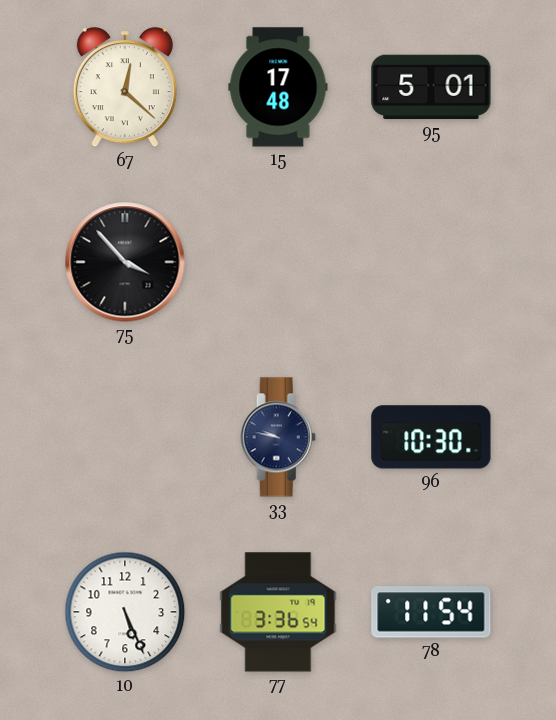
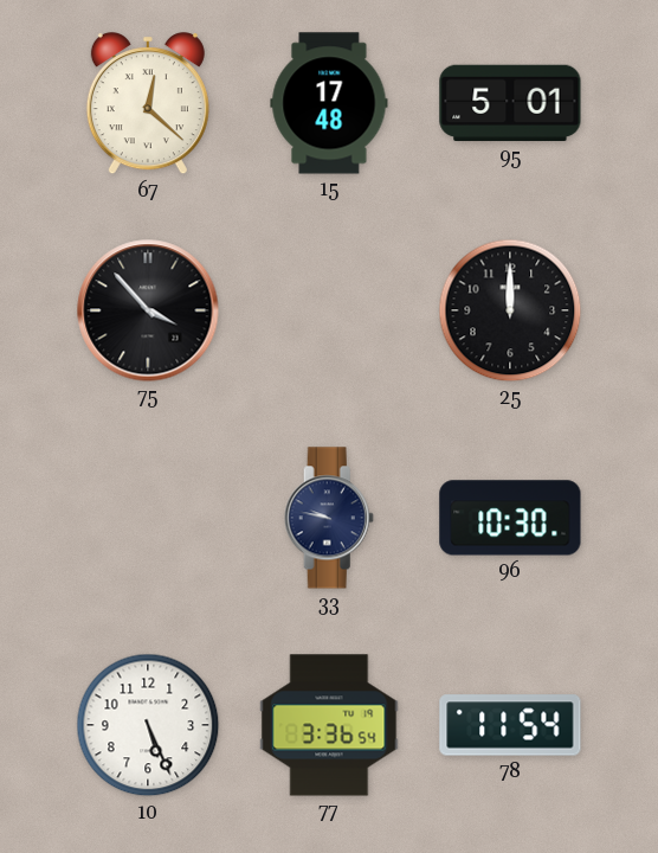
25: none -> 12:00 (510, 310)
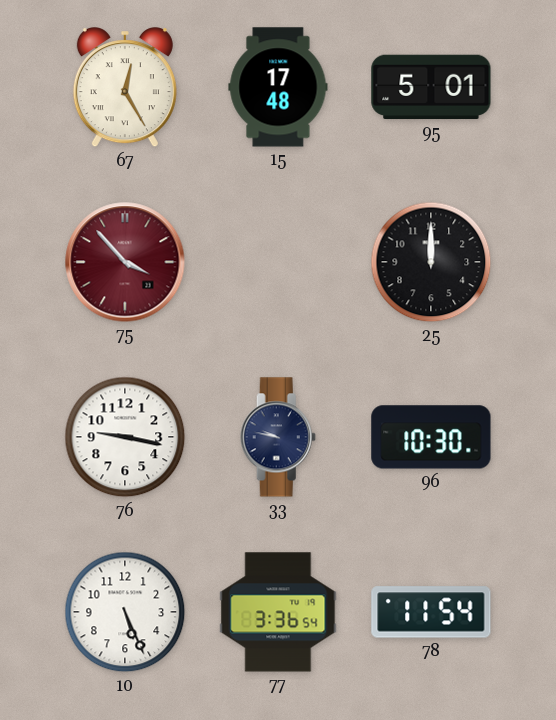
67: 12:22 -> 12:25 (125, 88)
75 dial: black -> burgundy (125, 262)
76: none -> 9:17 (125, 437)
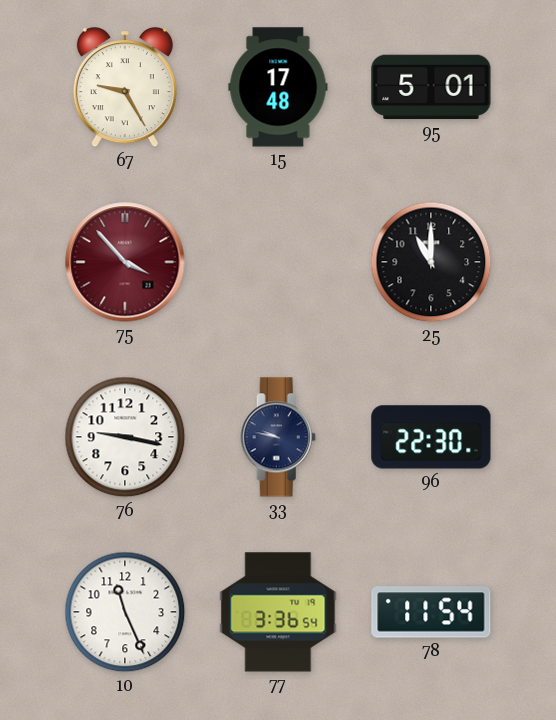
67: 12:25 -> 9:25 (125, 88)
25: 12:00 -> 11:00 (431, 262)
96: 10:30 -> 22:30 (431, 437)
10: 5:26 -> 11:26 (125, 612)
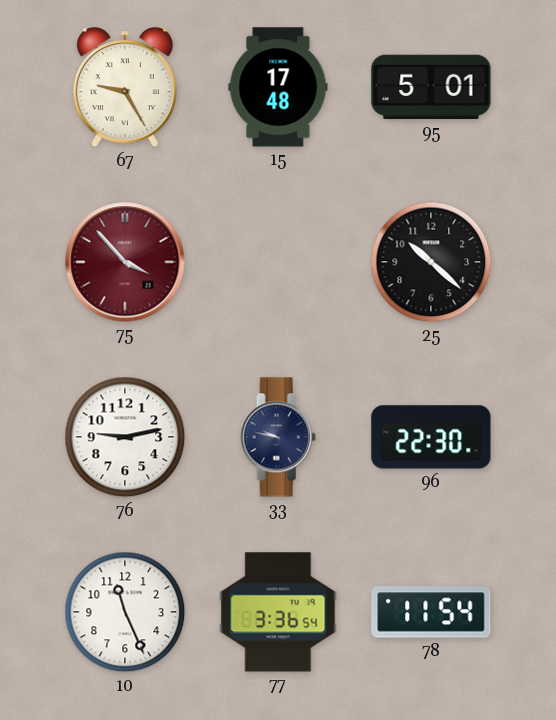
25: 11:00 -> 10:22 (431, 262)
76: 9:17 -> 9:13 (125, 437)
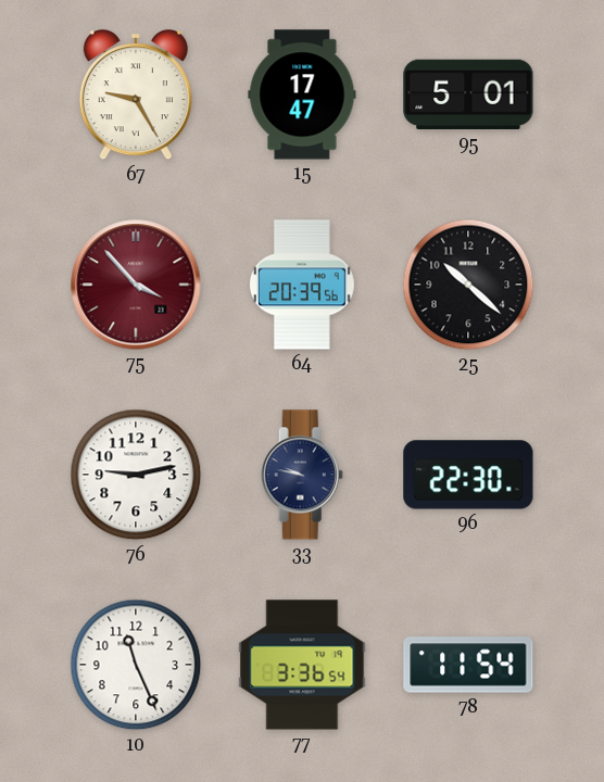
15: 17:48 -> 17:47 (302, 94)
64: none -> 20:39 (302, 285)
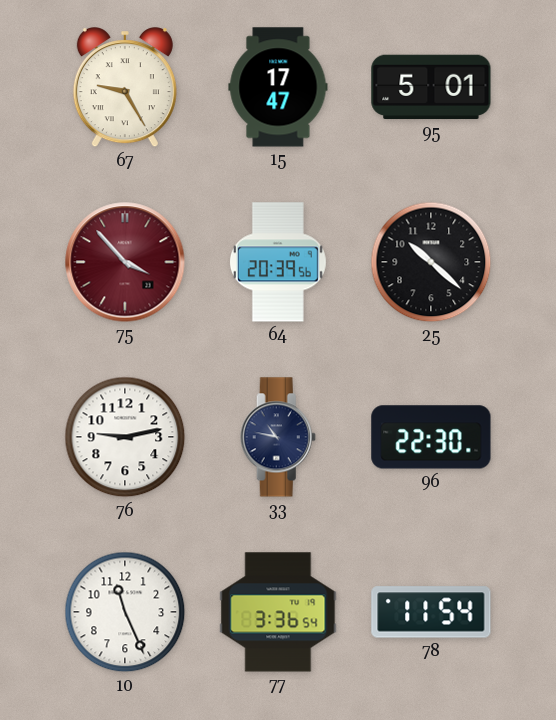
33: 9:47 -> 10:47 (278, 437)
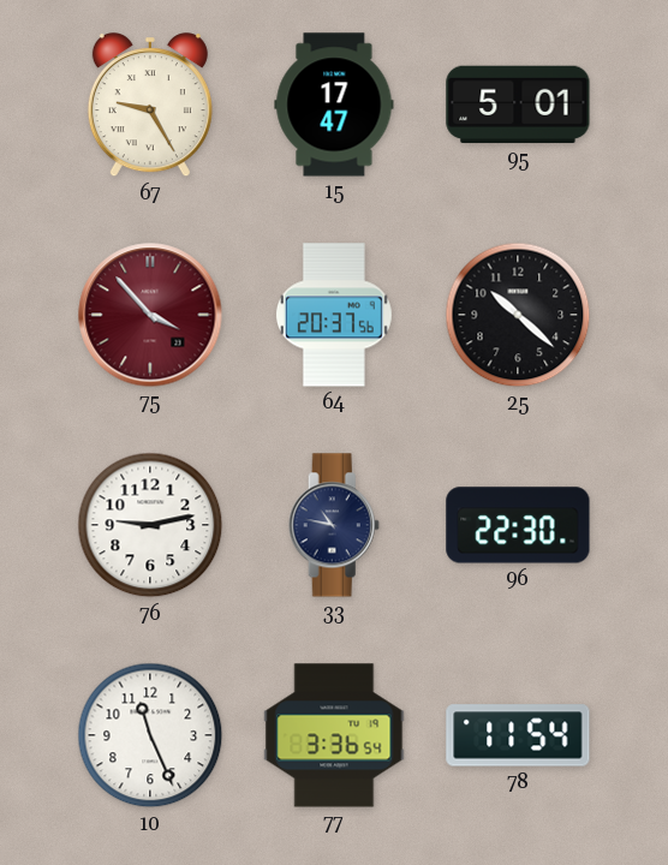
64: 20:39 -> 20:37 (334, 315)
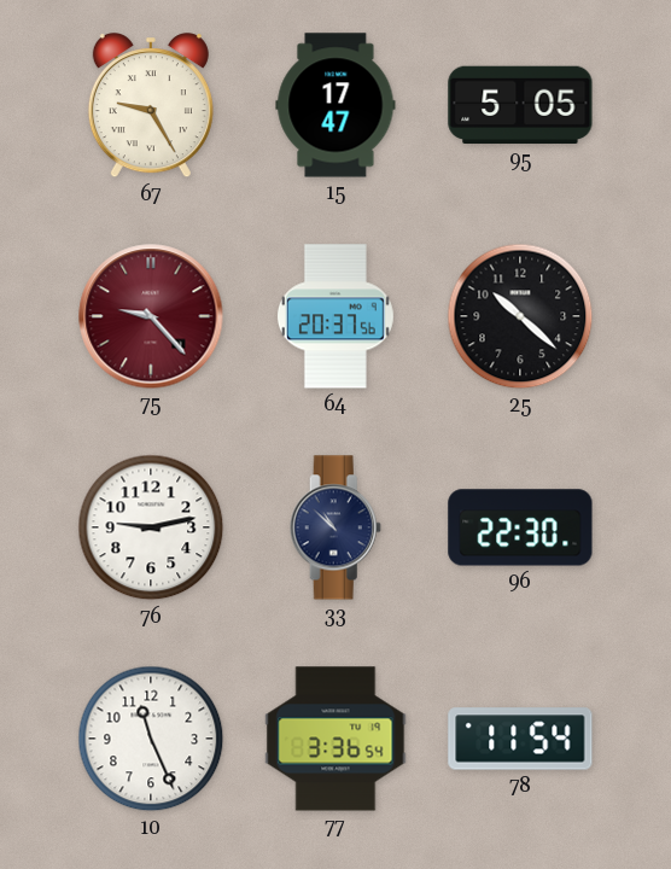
95: 5:01 -> 5:05 (520, 105)
75: 3:53 -> 9:23 (151, 316)
33: 10:47 -> 10:52 (335, 527)
